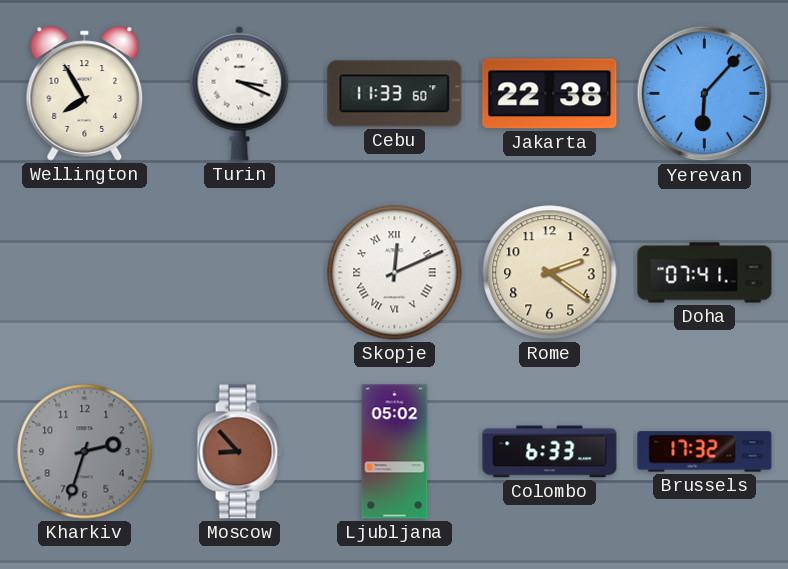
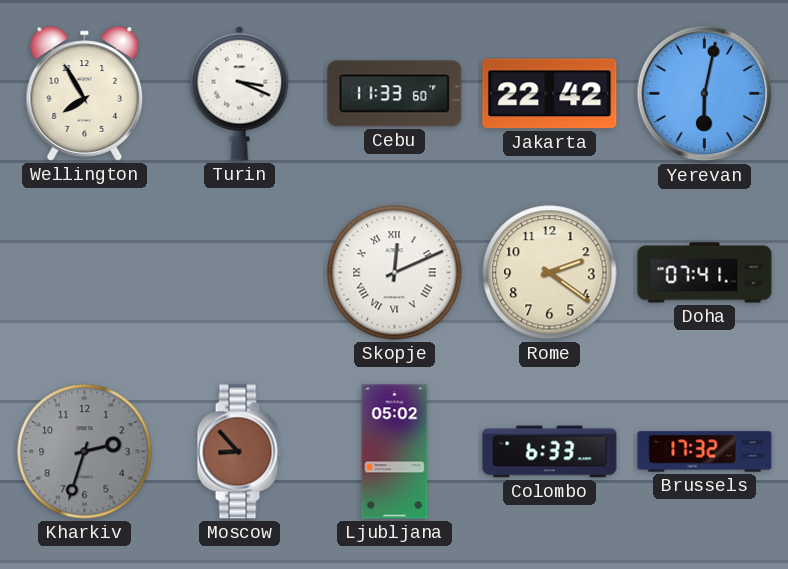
Jakarta: 22:38 -> 22:42 (550, 94)
Yerevan: 6:07 -> 6:02 (705, 94)
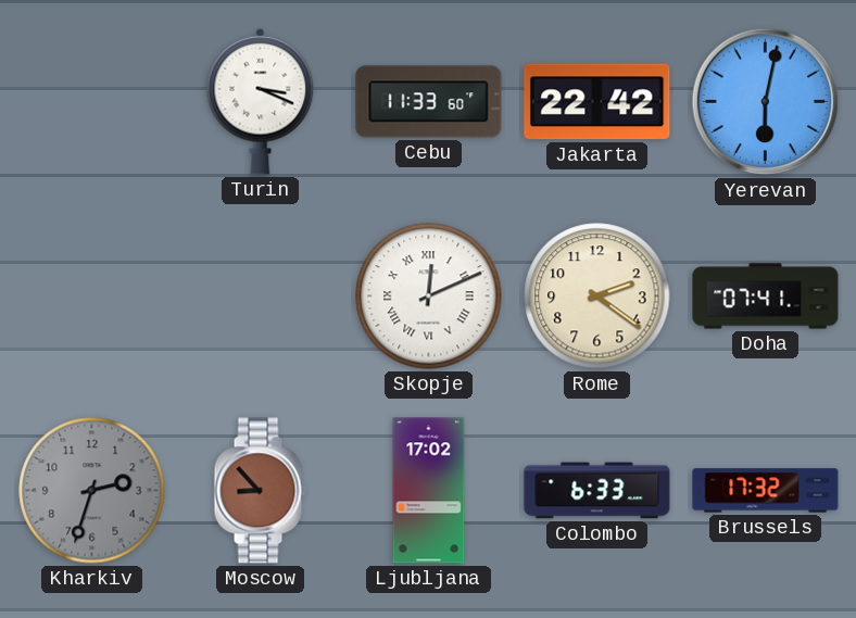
Wellington: 7:55 -> none (85, 94)
Ljubljana: 05:02 -> 17:02 (429, 491)
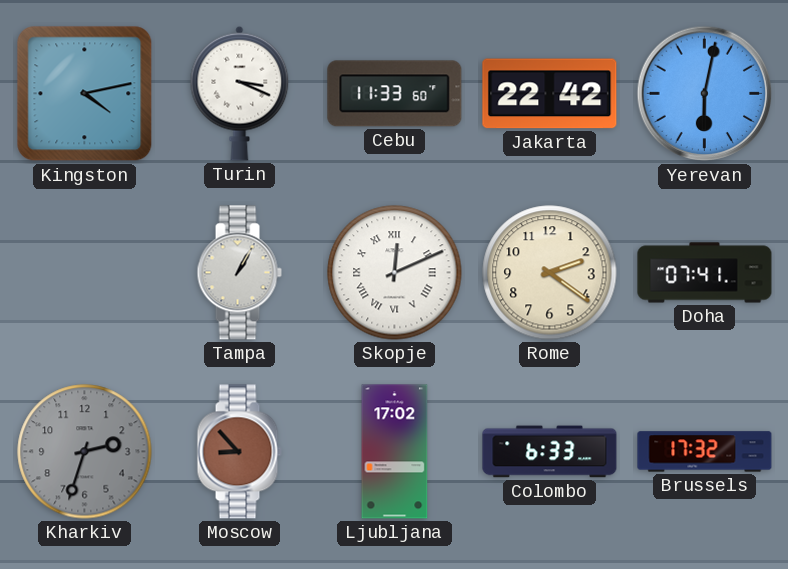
Kingston: none -> 4:13 (85, 94)
Tampa: none -> 1:05 (239, 273)
